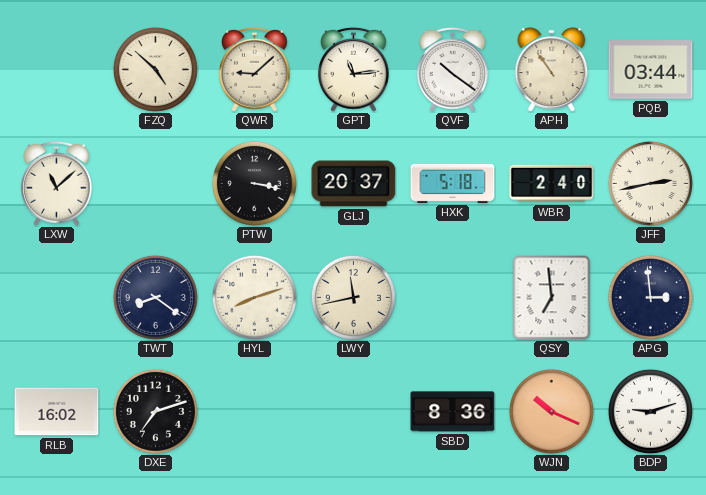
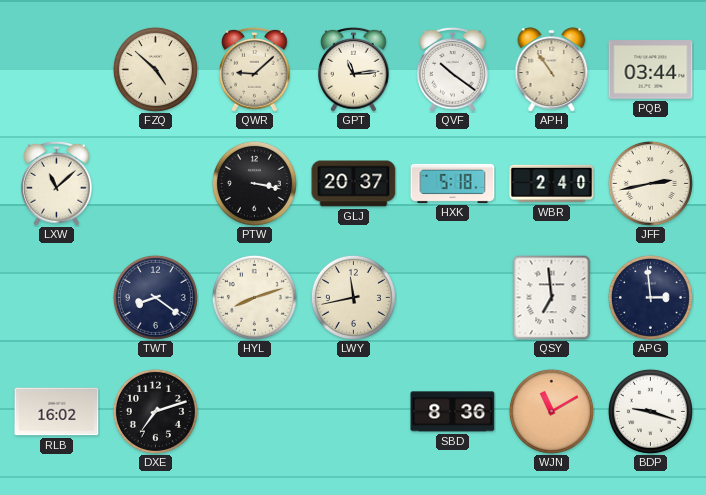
WJN: 10:19 -> 11:10 (551, 411)
BDP: 9:12 -> 9:18 (650, 411)
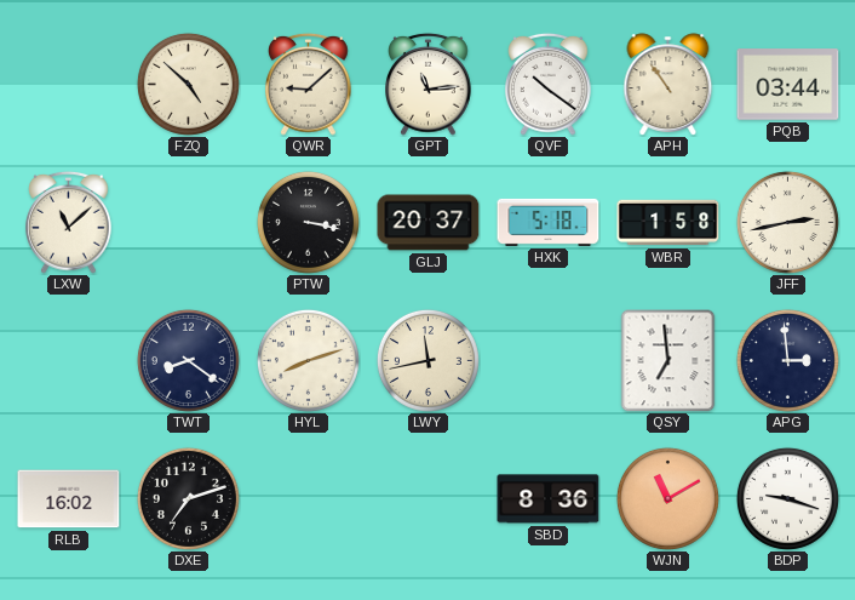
WBR: 2:40 -> 1:58 (668, 223)
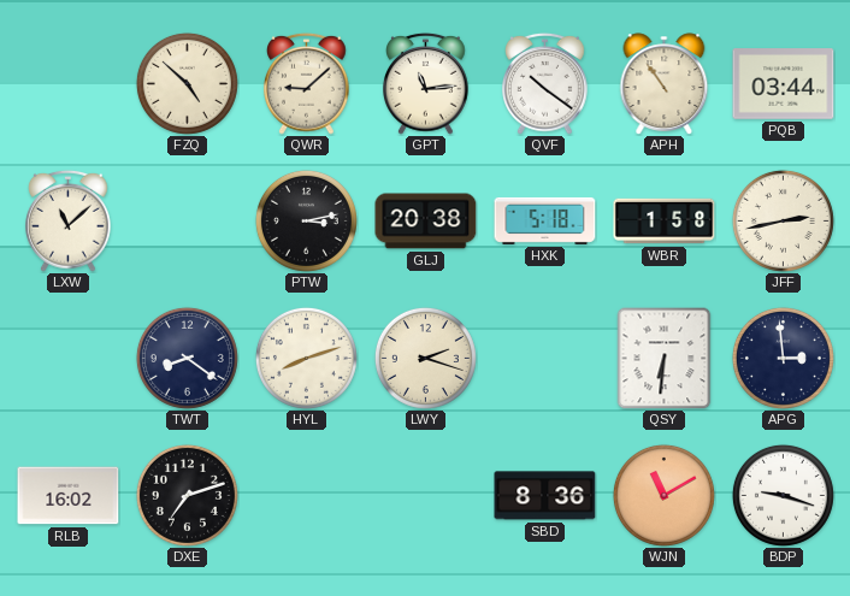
PTW: 3:17 -> 3:13 (306, 220)
GLJ: 20:37 -> 20:38 (426, 222)
LWY: 11:43 -> 2:18 (425, 358)
QSY: 6:59 -> 6:31 (665, 358)
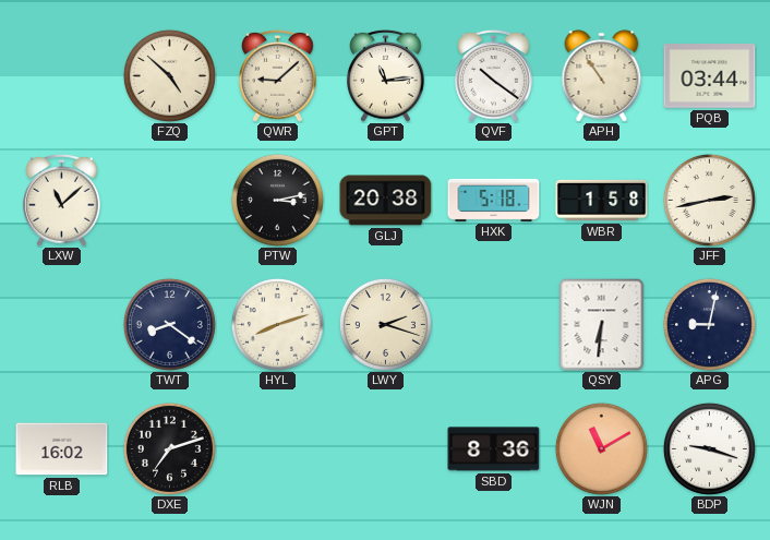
APG: 2:59 -> 9:02 (709, 324)
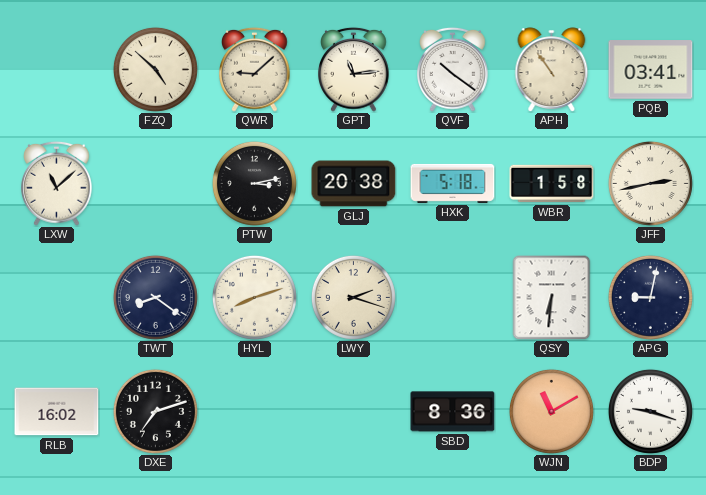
PQB: 03:44 -> 03:41 (651, 70)
